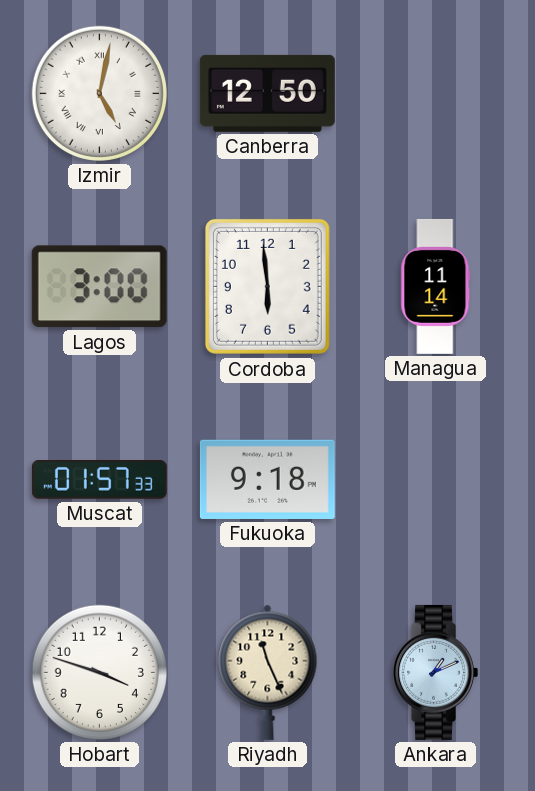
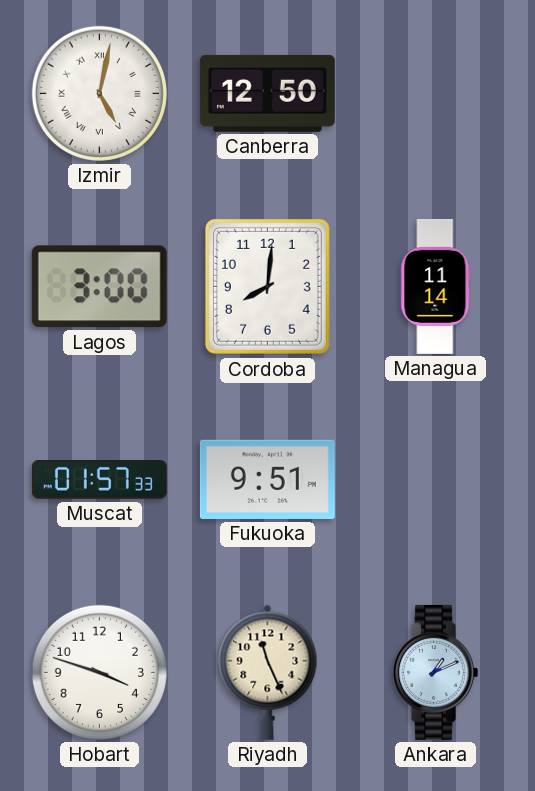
Cordoba: 5:59 -> 8:01 (267, 286)
Fukuoka: 9:18 -> 9:51 (267, 479)
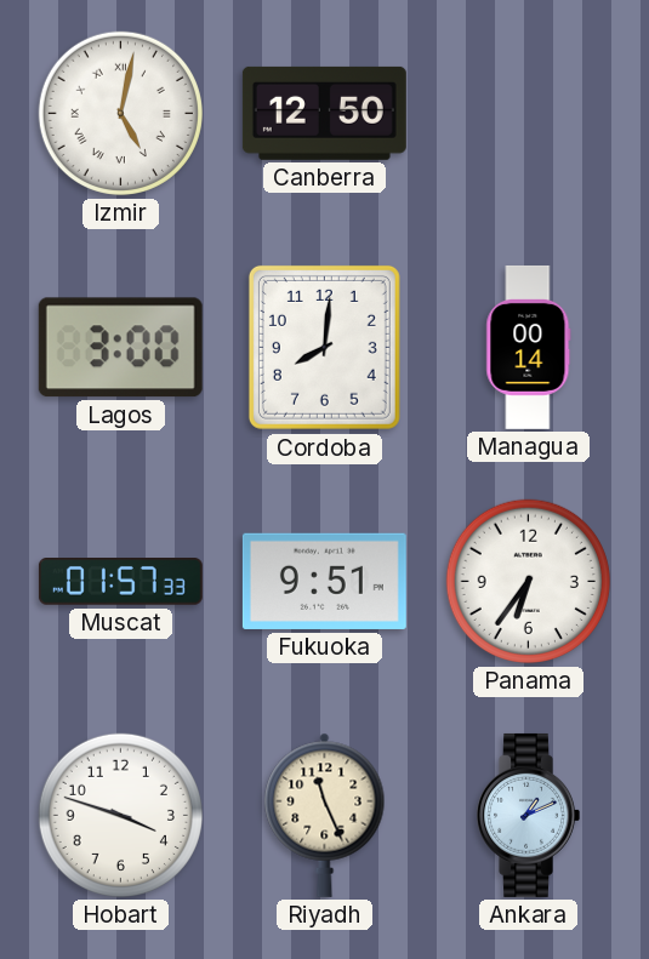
Managua: 11:14 -> 00:14 (529, 347)
Panama: none -> 6:36 (528, 581)
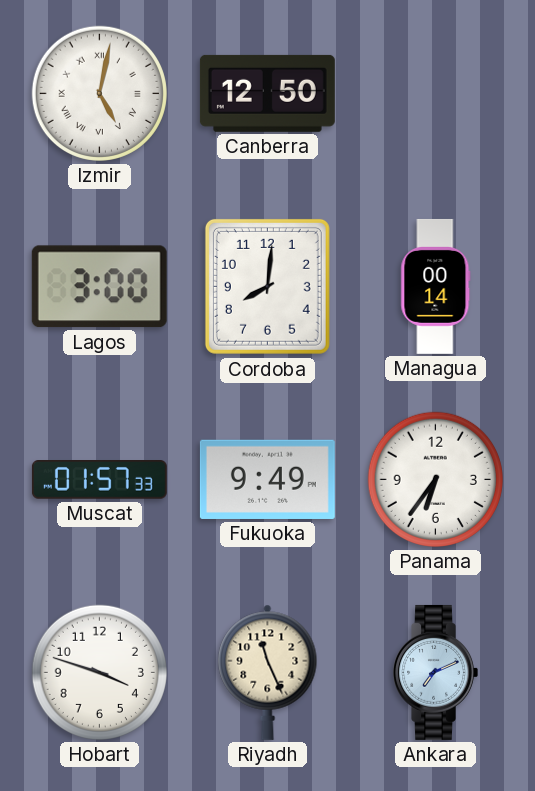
Fukuoka: 9:51 -> 9:49 (267, 479)
Ankara: 1:11 -> 7:11 (435, 672)
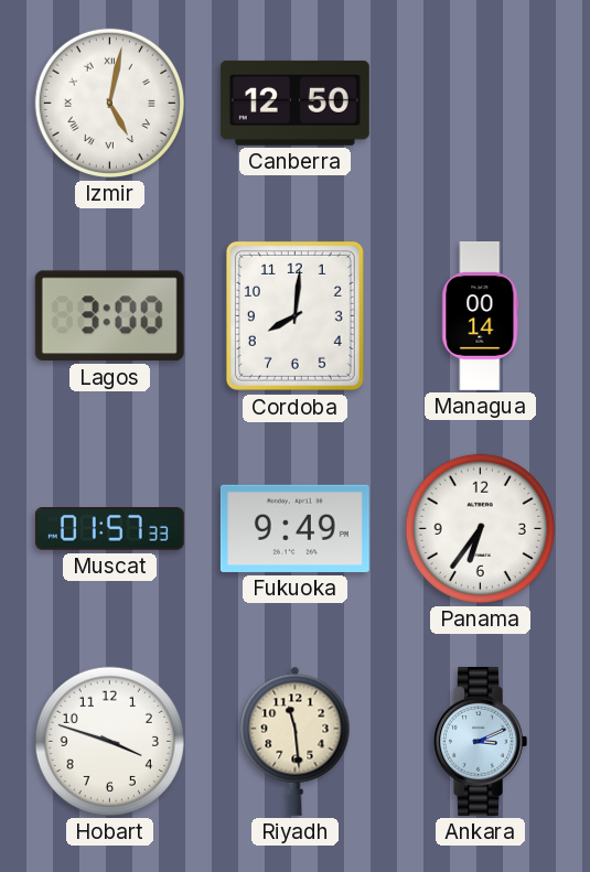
Riyadh: 11:26 -> 11:29 (296, 741)
Ankara: 7:11 -> 3:11 (480, 741)
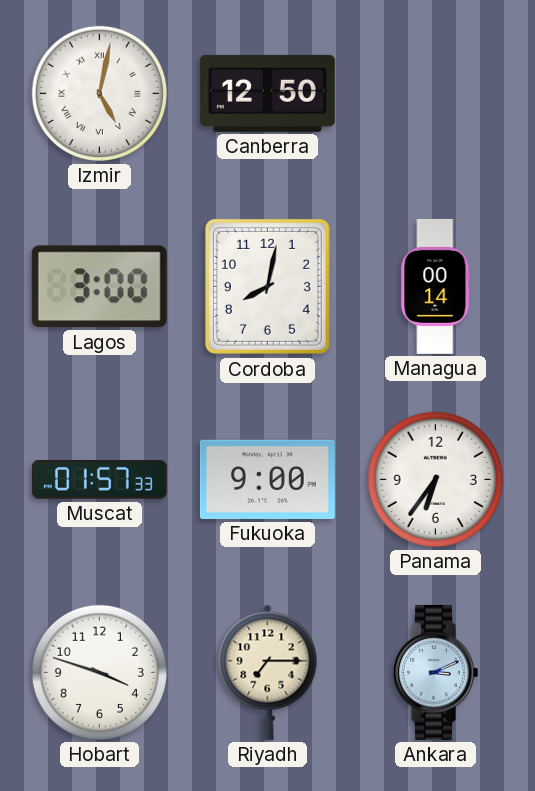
Cordoba: 8:01 -> 8:02 (267, 286)
Fukuoka: 9:49 -> 9:00 (267, 479)
Riyadh: 11:29 -> 7:15 (268, 672)
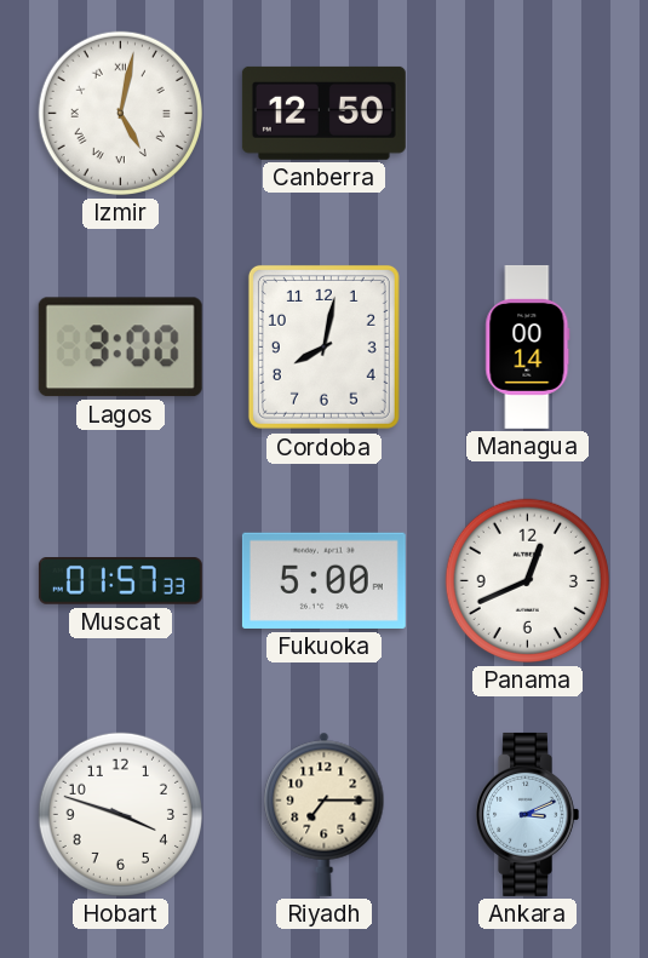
Fukuoka: 9:00 -> 5:00 (323, 580)
Panama: 6:36 -> 12:41 (527, 580)
